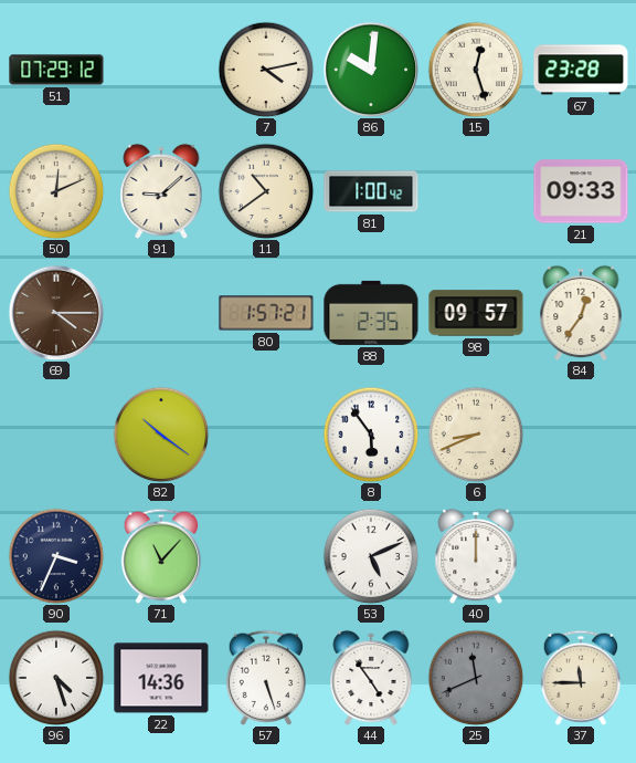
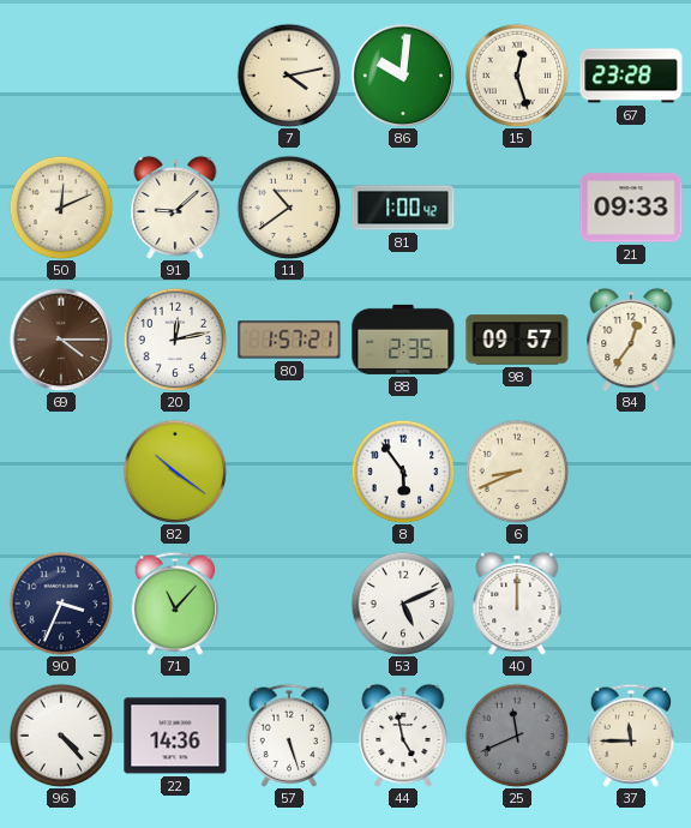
51: 07:29 -> none (56, 70)
20: none -> 12:13 (175, 340)
96: 4:27 -> 4:23 (61, 736)
44: 4:54 -> 4:58 (403, 736)
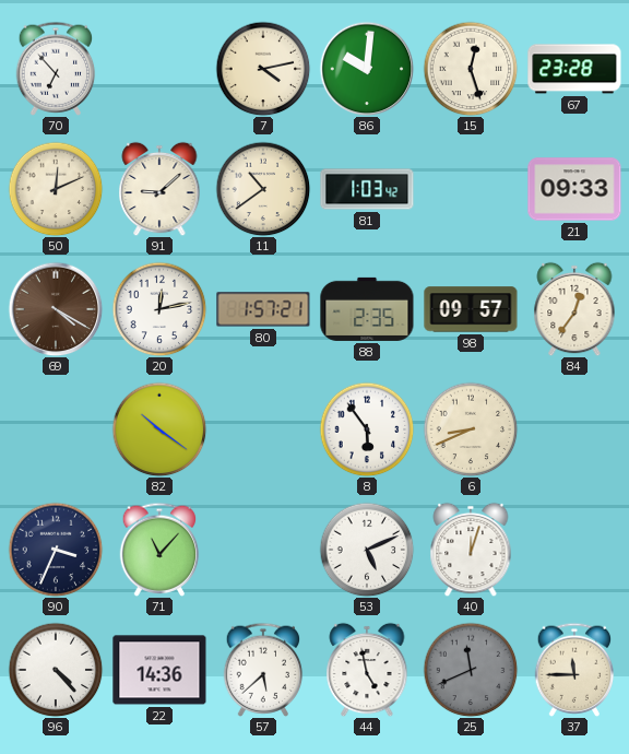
70: none -> 6:53 (56, 69)
81: 1:00 -> 1:03 (367, 189)
69: 4:15 -> 4:20 (56, 309)
40: 12:00 -> 12:03 (471, 550)
57: 5:27 -> 5:38 (263, 670)
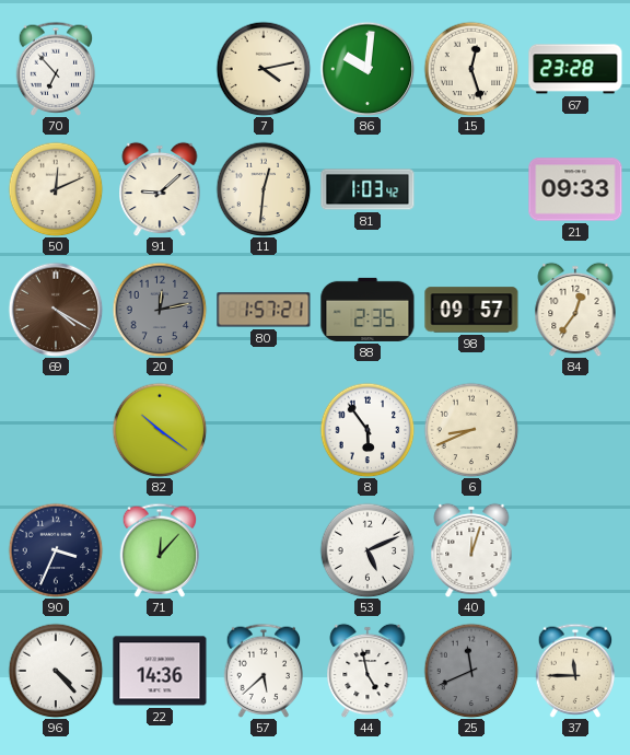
11: 10:39 -> 12:31 (264, 189)
20 dial: white -> grey (160, 310)
71: 11:07 -> 12:07 (160, 550)
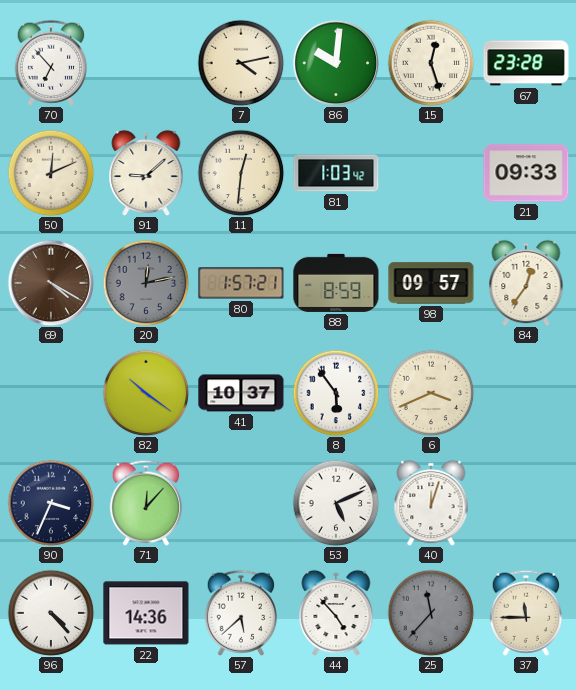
88: 2:35 -> 8:59 (336, 283)
41: none -> 10:37 (241, 393)
6: 8:41 -> 3:41 (431, 393)
44: 4:58 -> 4:53 (336, 613)
25: 11:41 -> 11:37 (431, 613)
